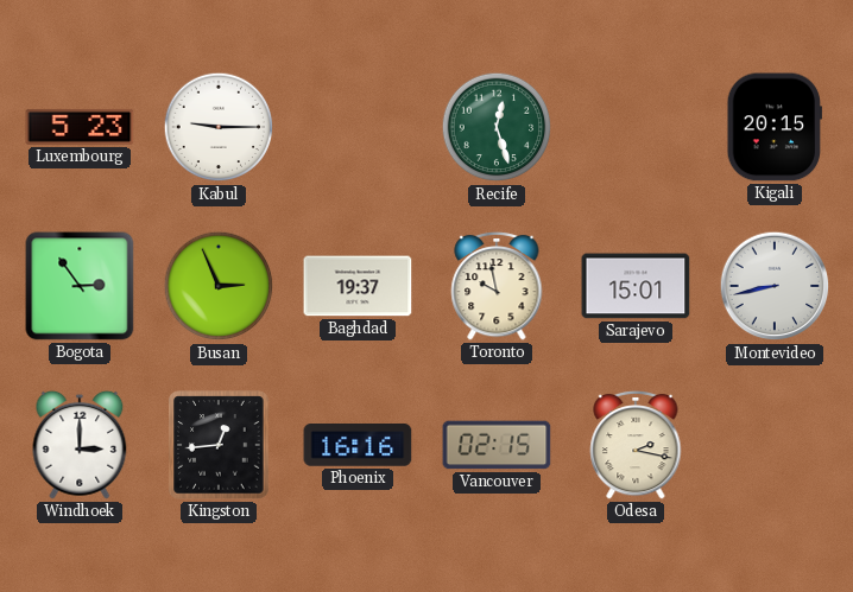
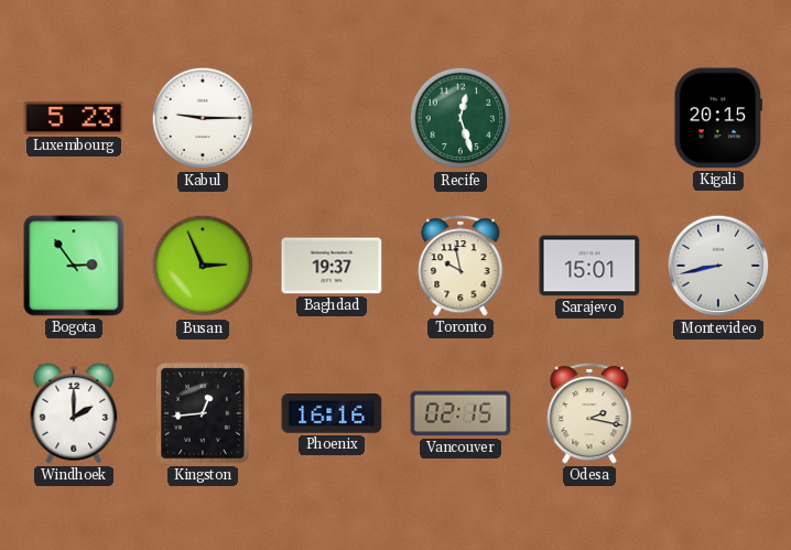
Windhoek: 3:00 -> 2:00 (74, 413)
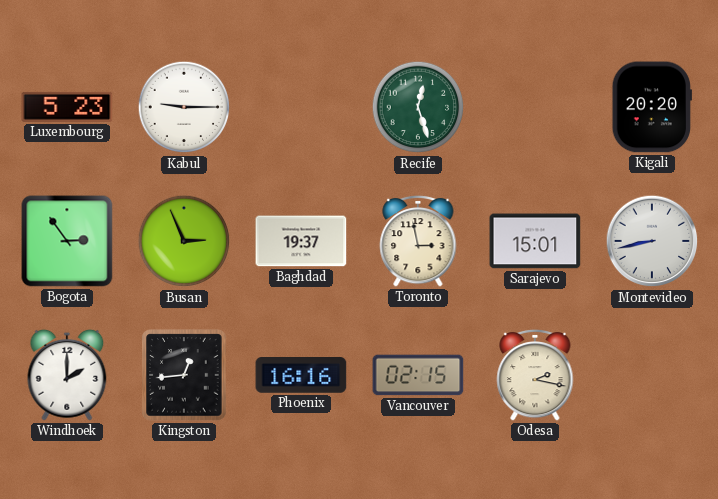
Kigali: 20:15 -> 20:20 (652, 107)
Toronto: 9:58 -> 2:58 (418, 241)
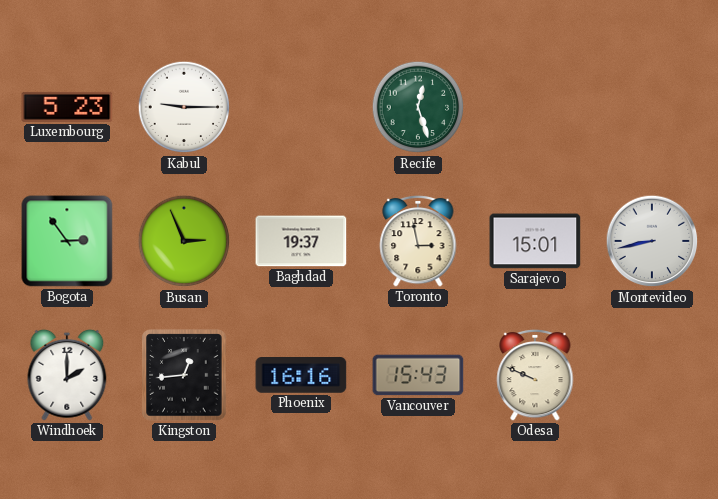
Kigali: 20:20 -> none (652, 107)
Vancouver: 02:15 -> 15:43 (418, 375)
Odesa: 2:17 -> 9:49 (535, 375)
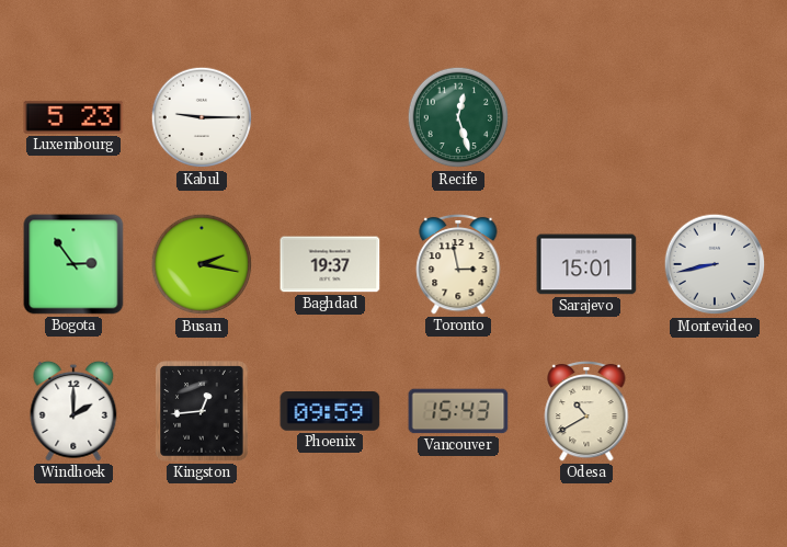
Busan: 2:56 -> 2:17 (202, 264)
Phoenix: 16:16 -> 09:59 (330, 412)
Odesa: 9:49 -> 10:40 (586, 411)
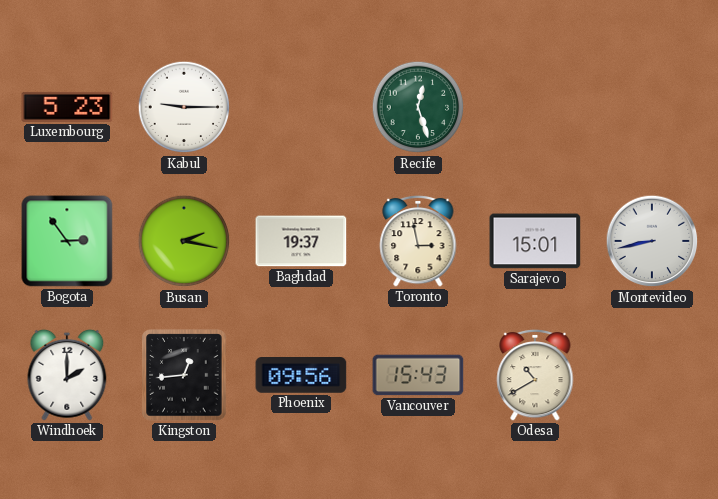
Phoenix: 09:59 -> 09:56 (301, 376)
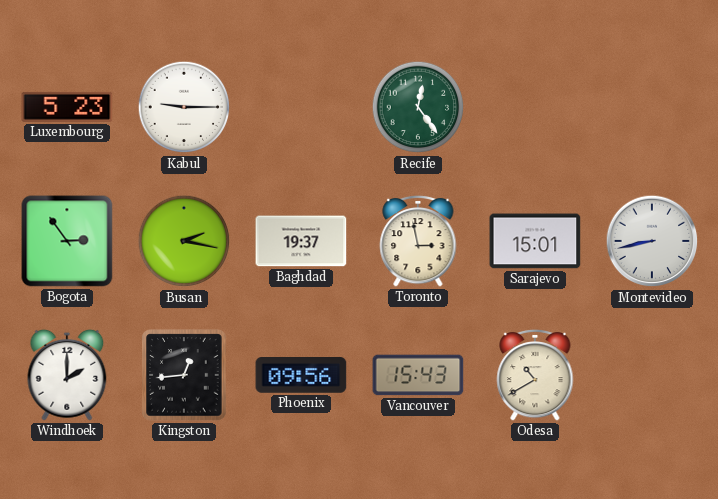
Recife: 12:27 -> 12:24 (418, 107)
